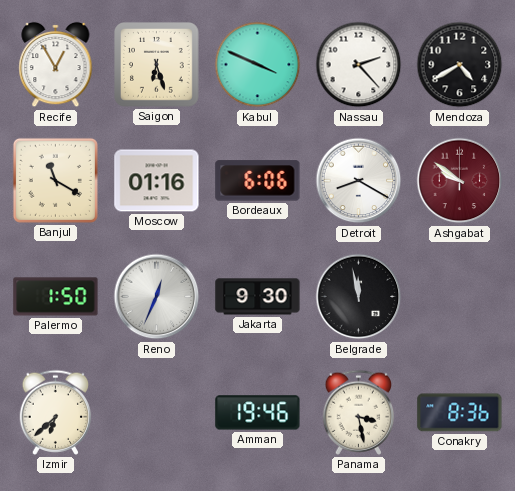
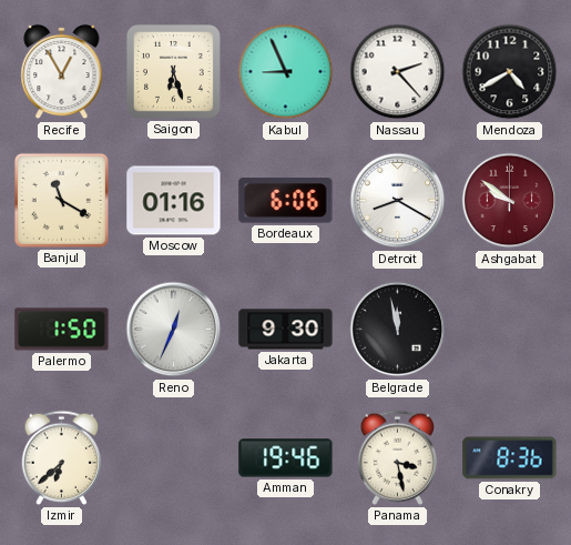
Kabul: 3:49 -> 8:56 (286, 72)
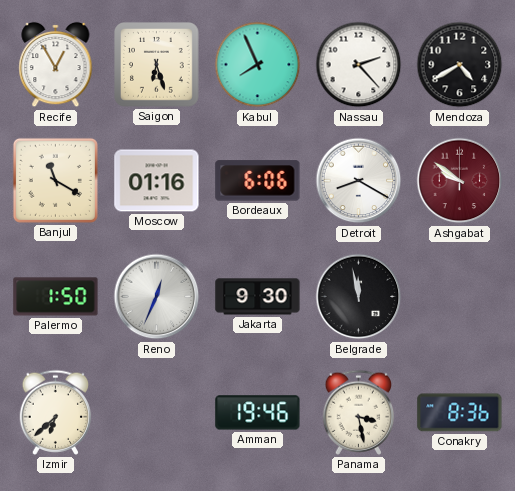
Kabul: 8:56 -> 7:56 (258, 65)
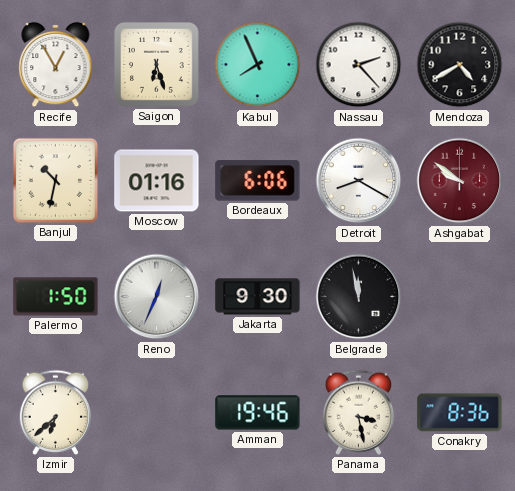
Banjul: 11:20 -> 10:32 (55, 180)
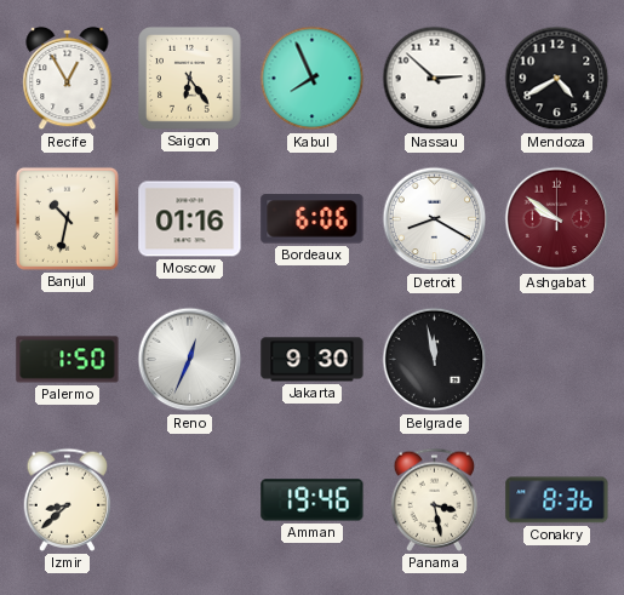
Saigon: 6:27 -> 6:24 (190, 79)
Nassau: 2:23 -> 2:52 (435, 79)
Izmir: 6:38 -> 8:38 (68, 499)
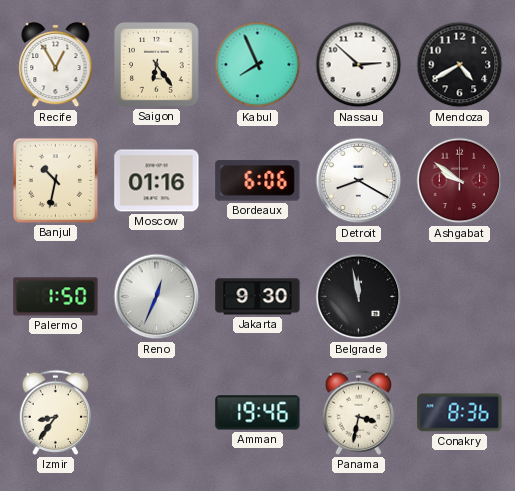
Izmir: 8:38 -> 8:36 (56, 412)
Panama: 3:28 -> 3:32 (359, 412)
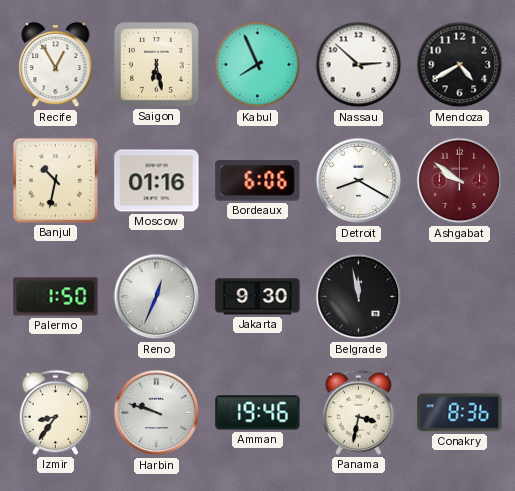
Saigon: 6:24 -> 6:28 (157, 65)
Harbin: none -> 9:48 (157, 413)
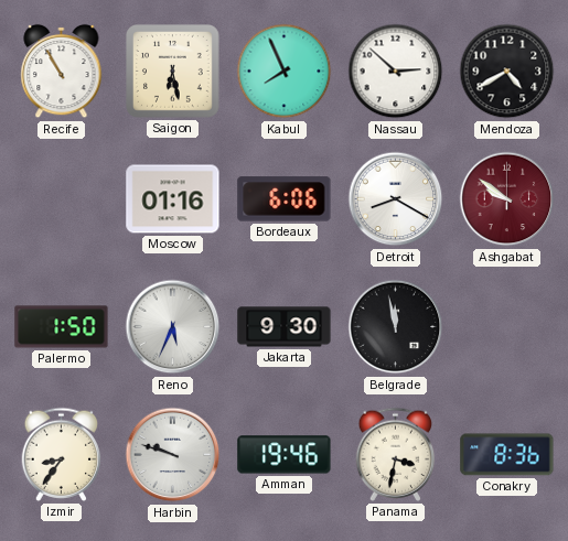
Recife: 12:55 -> 10:55 (62, 72)
Banjul: 10:32 -> none (55, 180)
Reno: 12:34 -> 5:34 (173, 327)
